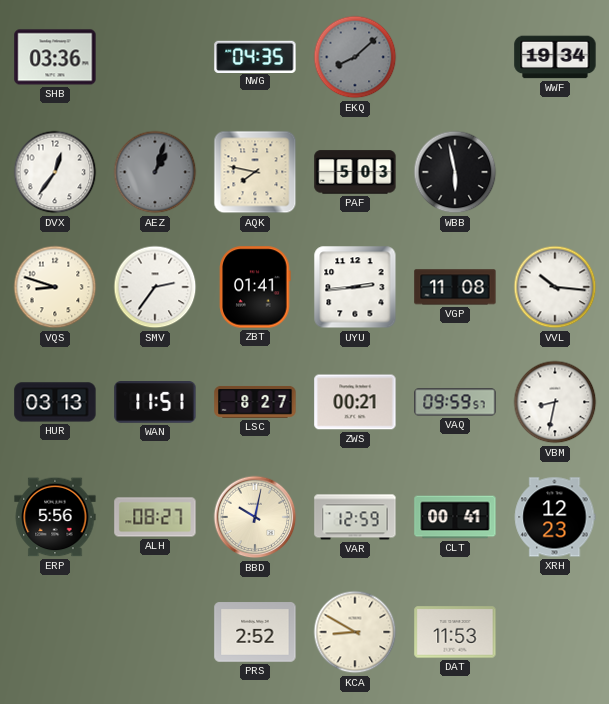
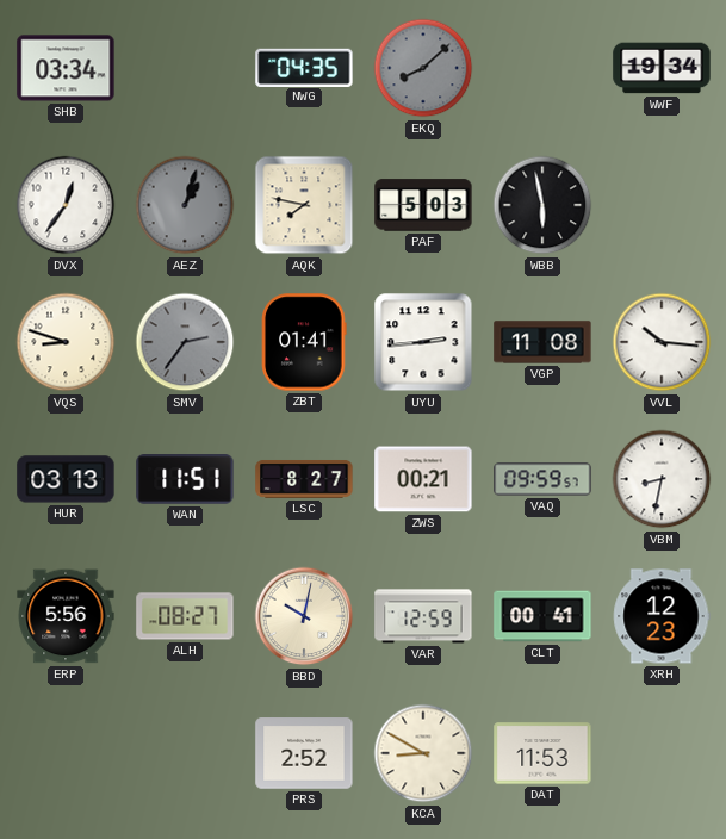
SHB: 03:36 -> 03:34 (66, 68)
SMV dial: white -> grey (185, 342)
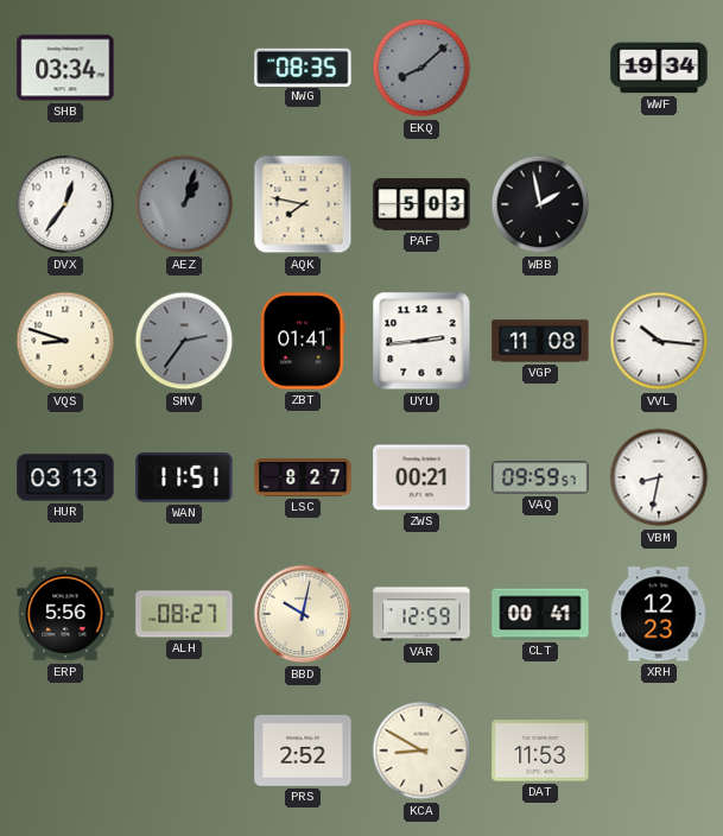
NWG: 04:35 -> 08:35 (303, 66)
WBB: 5:58 -> 1:58 (540, 204)
